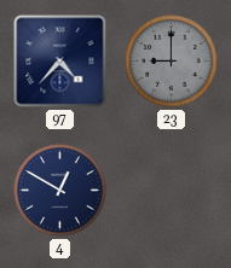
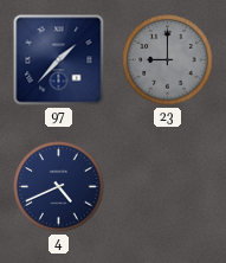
97: 4:37 -> 1:37 (59, 60)
4: 12:50 -> 4:41 (59, 187)
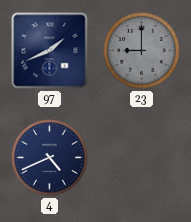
97: 1:37 -> 1:41 (50, 51)
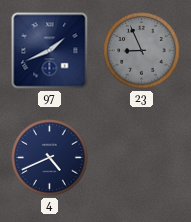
23: 9:00 -> 8:56 (142, 51)
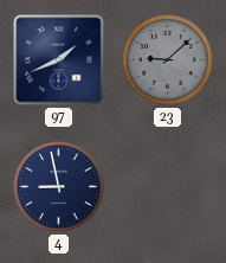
23: 8:56 -> 9:08 (168, 60)
4: 4:41 -> 8:58 (59, 187)
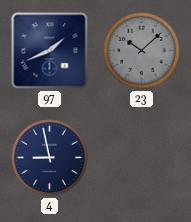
23: 9:08 -> 10:08 (142, 51)
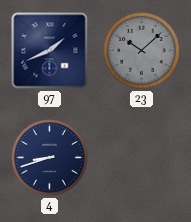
4: 8:58 -> 8:42 (50, 158)
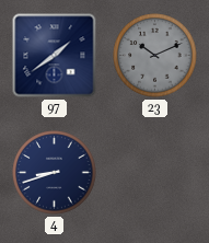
97: 1:41 -> 1:39 (55, 56)
23: 10:08 -> 10:11 (155, 56)
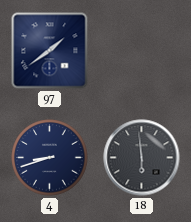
23: 10:11 -> none (155, 56)
18: none -> 5:59 (142, 158)
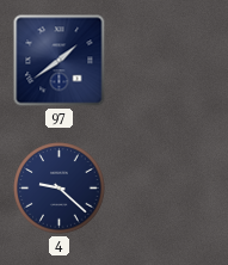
4: 8:42 -> 9:22 (60, 189)
18: 5:59 -> none (142, 158)
